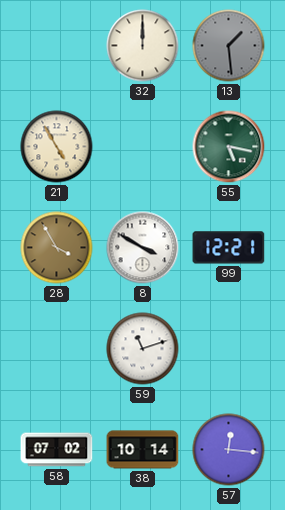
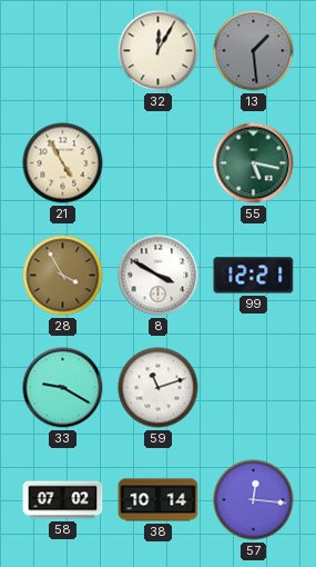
32: 12:00 -> 12:05 (159, 51)
33: none -> 9:20 (63, 388)
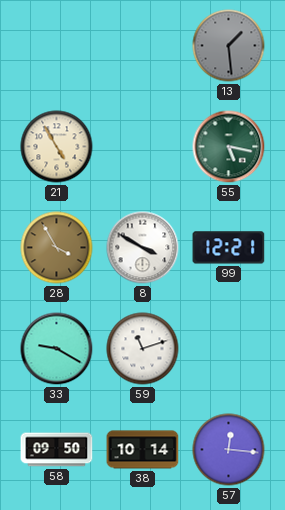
32: 12:05 -> none (159, 51)
58: 07:02 -> 09:50 (57, 450)
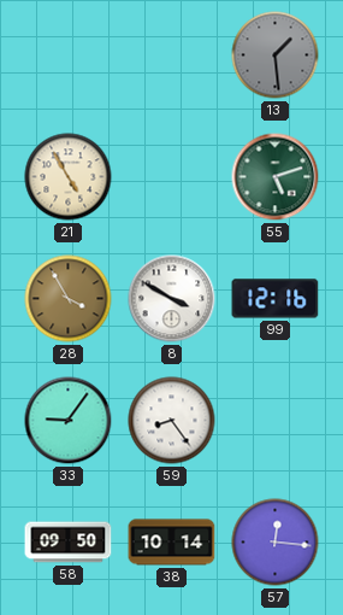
55: 5:17 -> 5:12 (276, 177)
99: 12:21 -> 12:16 (276, 299)
33: 9:20 -> 9:06 (69, 421)
59: 11:12 -> 8:24 (172, 421)
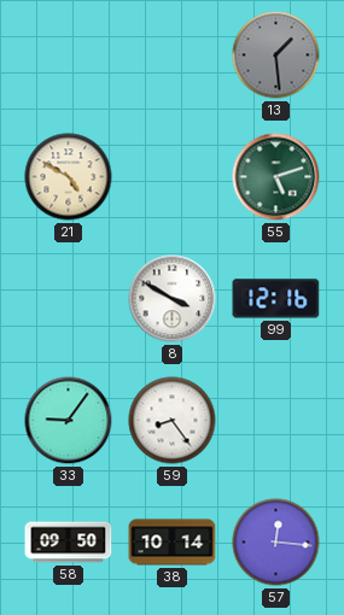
21: 4:55 -> 4:50 (69, 177)
28: 3:55 -> none (69, 299)
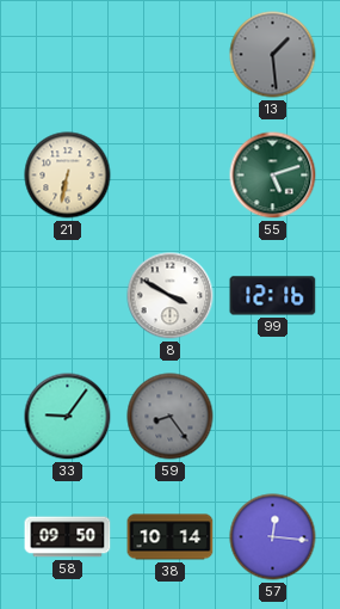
21: 4:50 -> 6:32 (68, 176)
59 dial: white -> grey (171, 417)
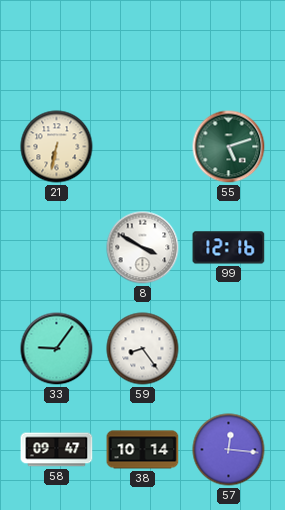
13: 1:29 -> none (273, 55)
59 dial: grey -> white (143, 349)
58: 09:50 -> 09:47 (57, 450)
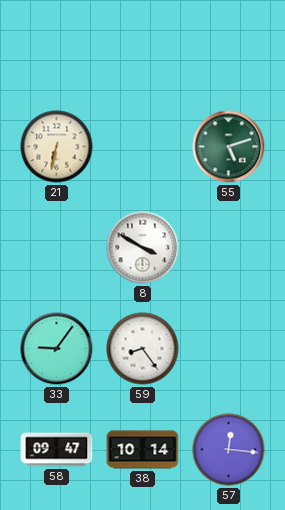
99: 12:16 -> none (229, 248)
